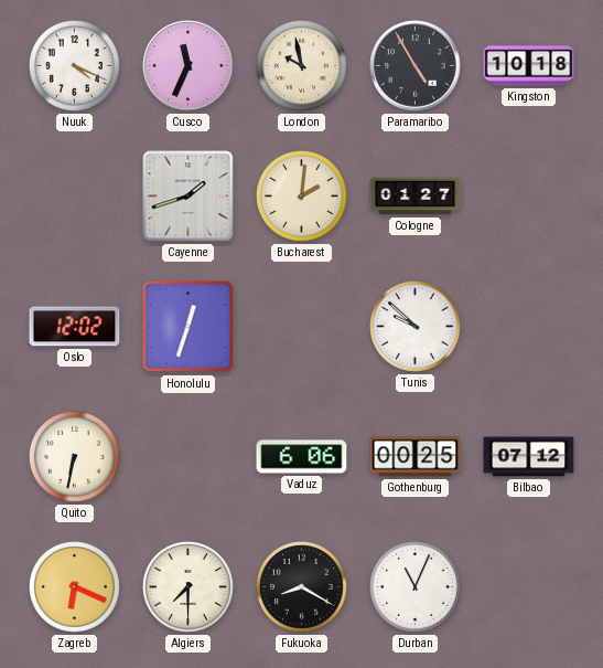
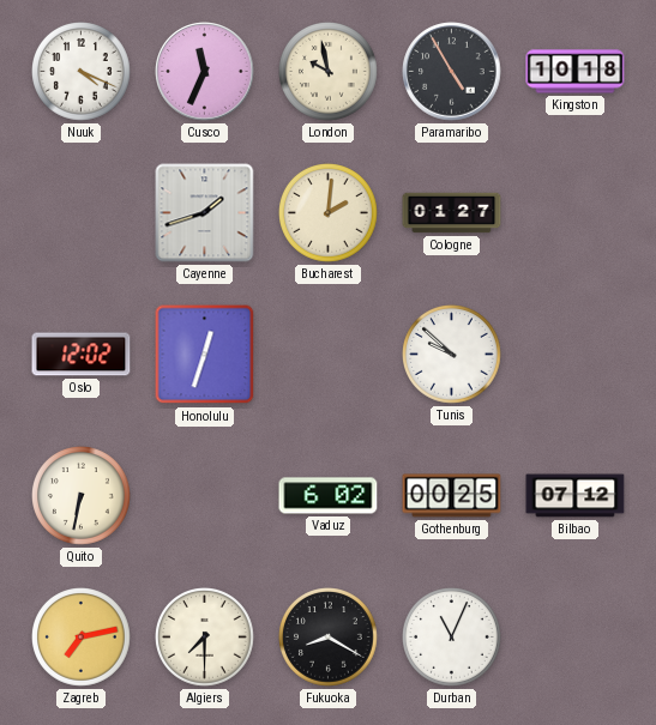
Vaduz: 6:06 -> 6:02 (329, 496)
Zagreb: 6:19 -> 7:13 (82, 638)
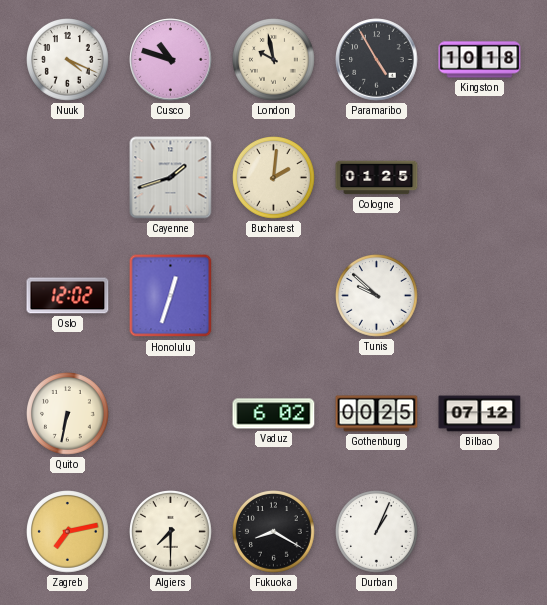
Cusco: 11:34 -> 10:48 (171, 60)
Cologne: 01:27 -> 01:25 (377, 178)
Durban: 11:04 -> 1:04 (377, 532)
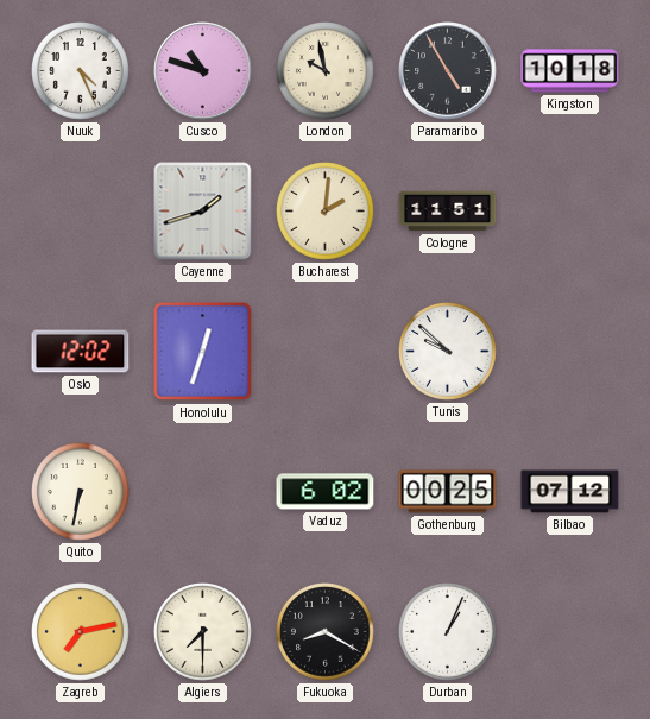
Nuuk: 4:19 -> 4:26 (81, 71)
Cologne: 01:25 -> 11:51 (448, 212)
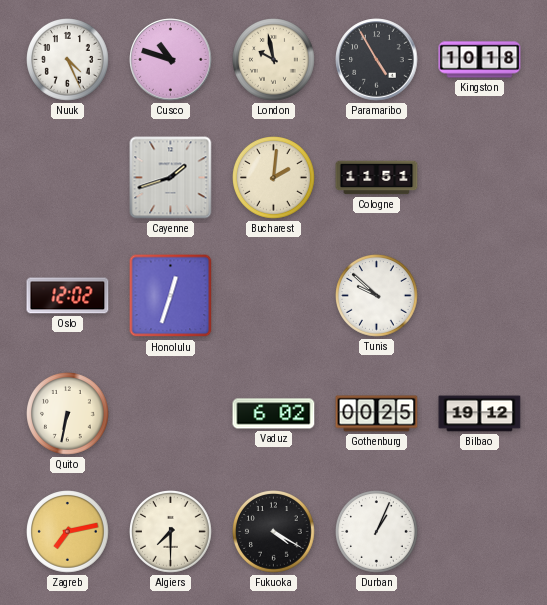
Bilbao: 07:12 -> 19:12 (480, 414)
Fukuoka: 8:20 -> 4:20 (274, 532)
